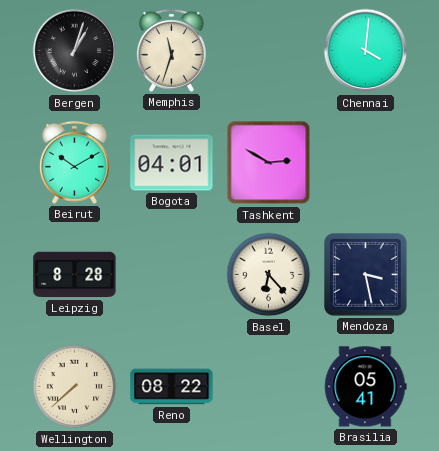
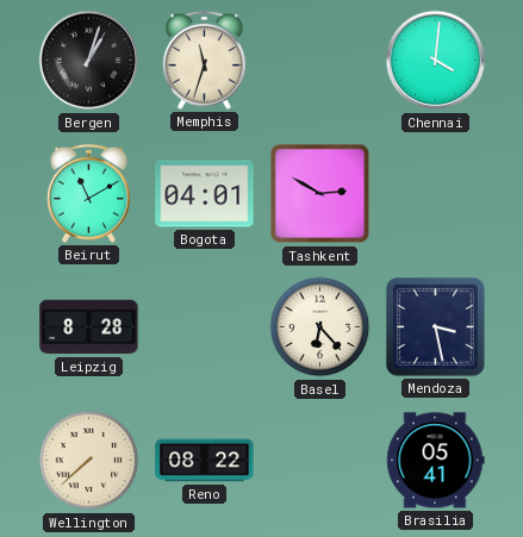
Beirut: 10:10 -> 11:10 (88, 193)
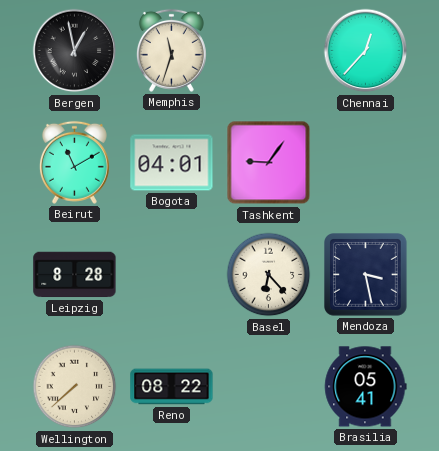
Bergen: 1:03 -> 12:58 (75, 51)
Chennai: 4:01 -> 12:37 (366, 51)
Tashkent: 2:50 -> 9:06 (269, 163)
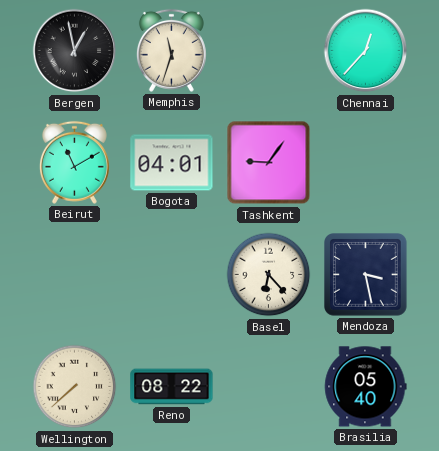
Leipzig: 8:28 -> none (75, 275)
Brasilia: 05:41 -> 05:40 (366, 387)
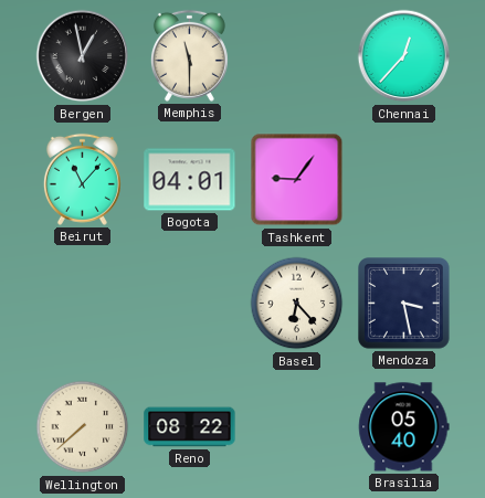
Memphis: 11:33 -> 11:30 (189, 55)
Beirut: 11:10 -> 11:07 (82, 179)
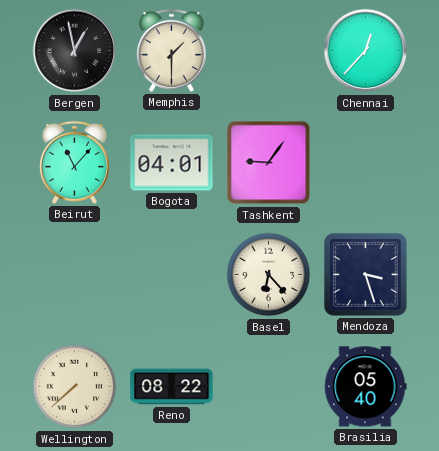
Memphis: 11:30 -> 1:30 (171, 50)
Mendoza: 3:28 -> 3:27 (366, 275)
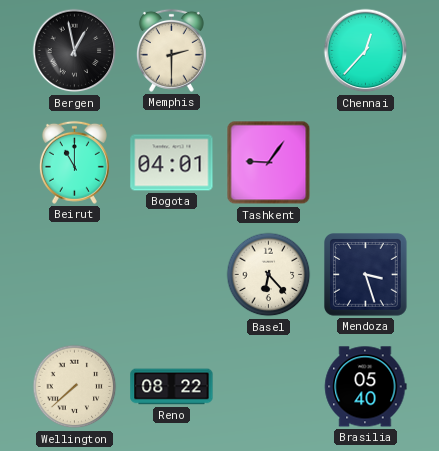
Memphis: 1:30 -> 2:30 (171, 50)
Beirut: 11:07 -> 11:00 (74, 162)
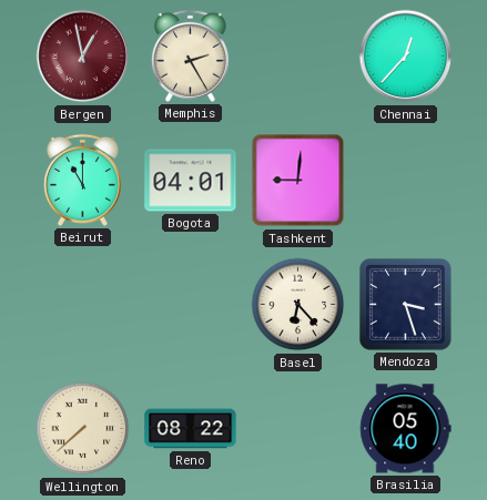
Bergen dial: black -> burgundy (83, 57)
Memphis: 2:30 -> 2:25 (190, 55)
Tashkent: 9:06 -> 9:01 (298, 181)
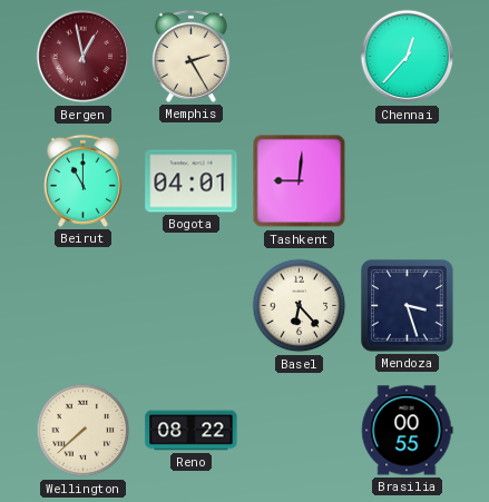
Brasilia: 05:40 -> 00:55 (408, 431)
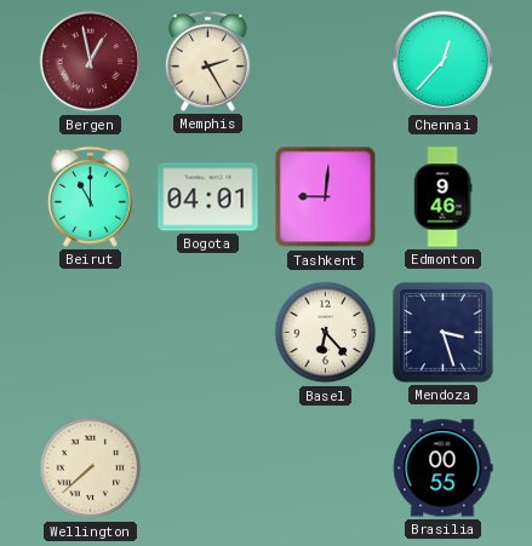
Edmonton: none -> 9:46 (442, 197)
Reno: 08:22 -> none (192, 431)
